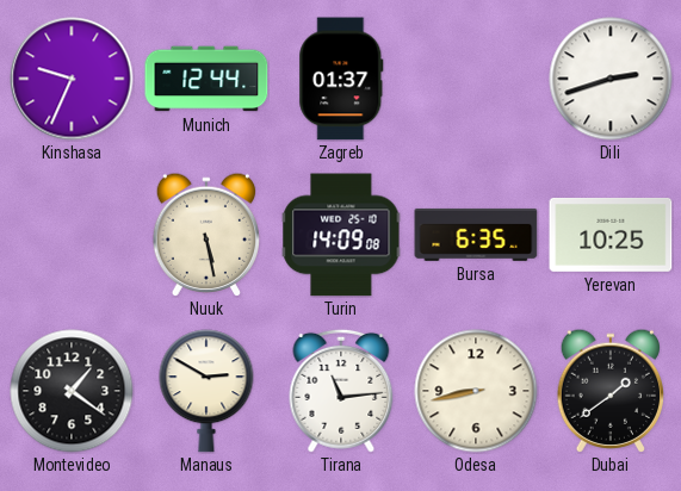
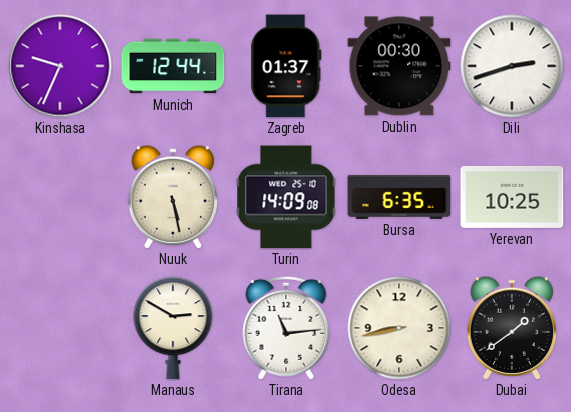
Dublin: none -> 00:30 (399, 66)
Montevideo: 1:21 -> none (72, 391)
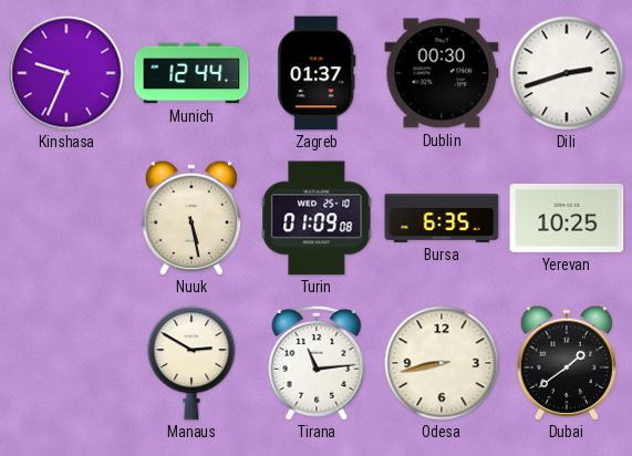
Turin: 14:09 -> 01:09 (317, 218)
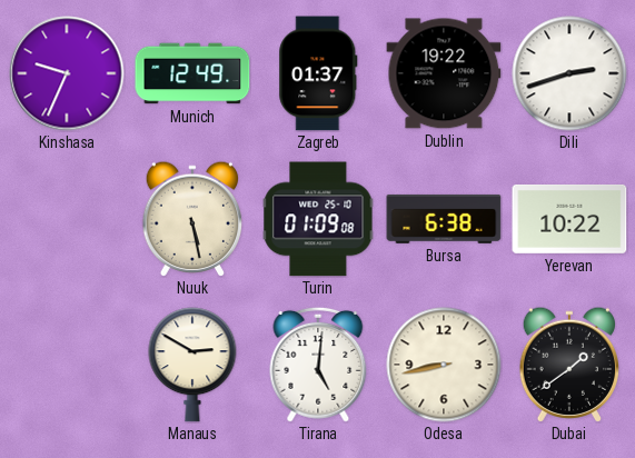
Munich: 12:44 -> 12:49 (192, 73)
Dublin: 00:30 -> 19:22 (444, 73)
Bursa: 6:35 -> 6:38 (444, 219)
Yerevan: 10:25 -> 10:22 (569, 219)
Tirana: 11:14 -> 5:01 (318, 365)
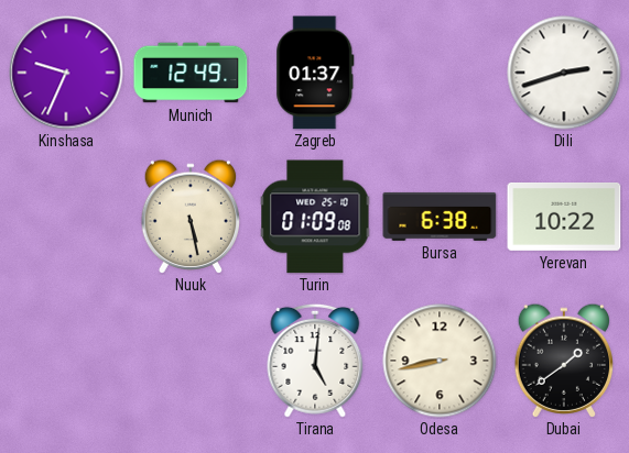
Dublin: 19:22 -> none (444, 73)
Manaus: 2:50 -> none (192, 365)
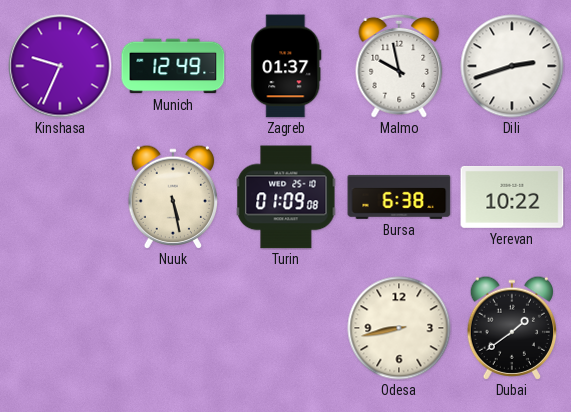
Malmo: none -> 9:58 (399, 66)
Tirana: 5:01 -> none (315, 361)
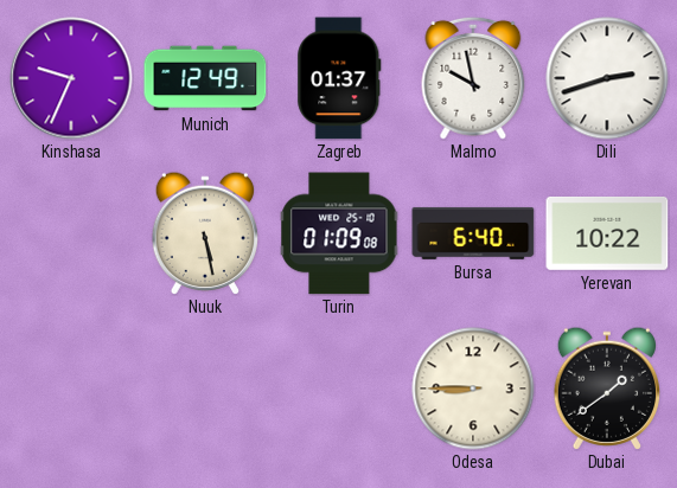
Bursa: 6:38 -> 6:40 (473, 233)
Odesa: 8:43 -> 8:45 (473, 389)
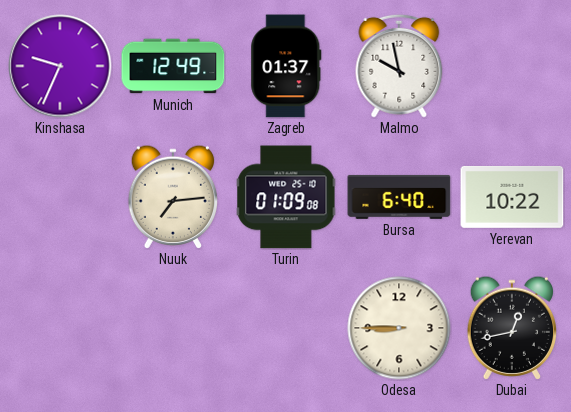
Dili: 2:42 -> none (607, 78)
Nuuk: 5:28 -> 7:14 (173, 197)
Dubai: 1:39 -> 12:43 (512, 328)
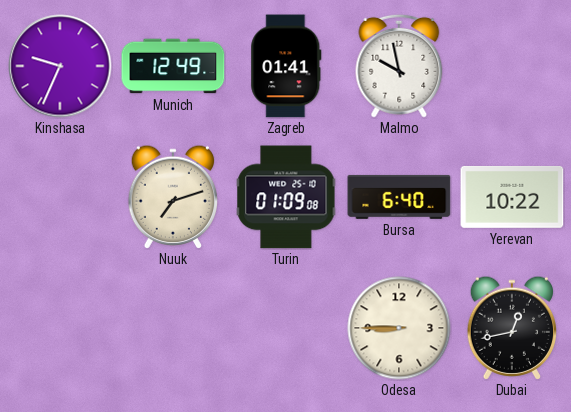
Zagreb: 01:37 -> 01:41 (286, 66)
Nuuk: 7:14 -> 7:12 (173, 197)
